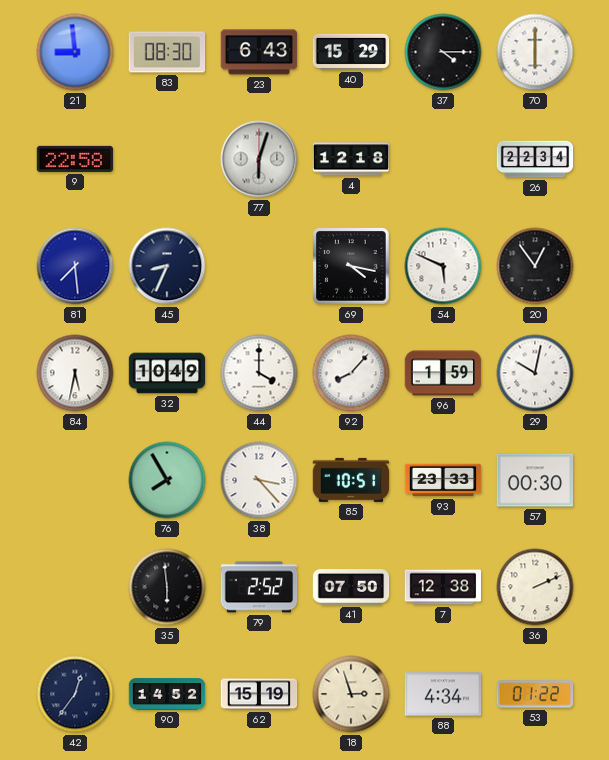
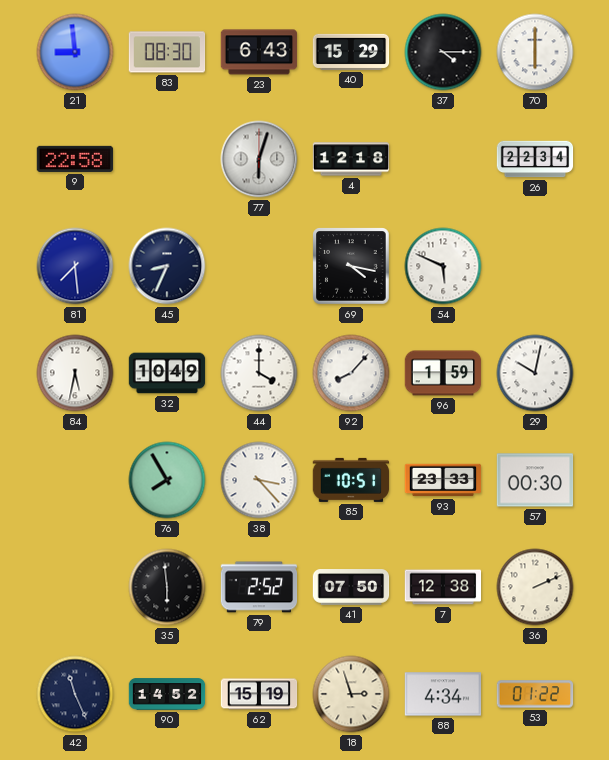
20: 12:54 -> none (535, 266)
42: 12:36 -> 11:26 (75, 694)
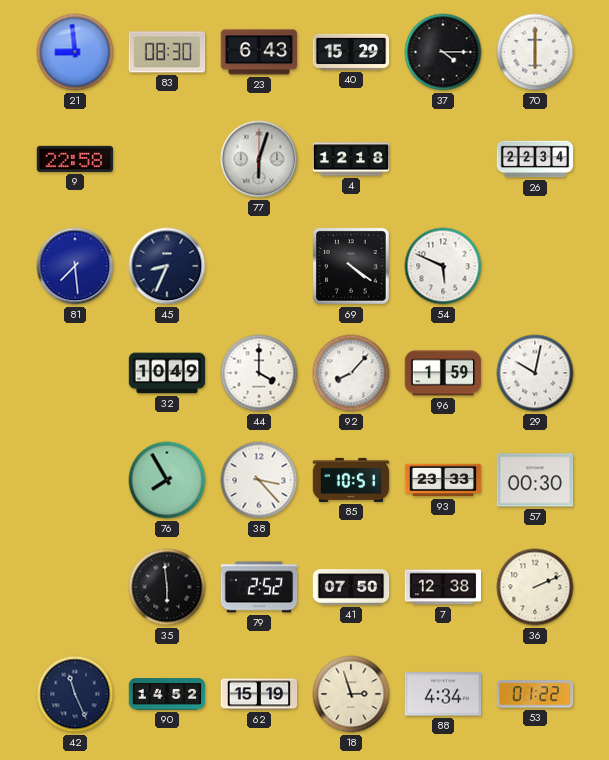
69: 4:17 -> 4:21 (351, 266)
84: 5:32 -> none (75, 373)
